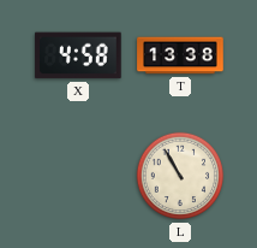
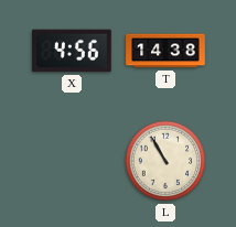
X: 4:58 -> 4:56 (72, 51)
T: 13:38 -> 14:38 (165, 51)
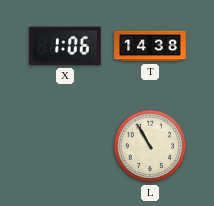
X: 4:56 -> 1:06 (65, 46)
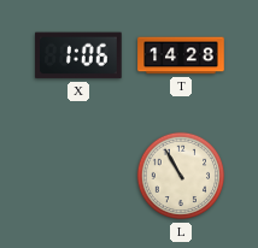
T: 14:38 -> 14:28 (181, 55)
